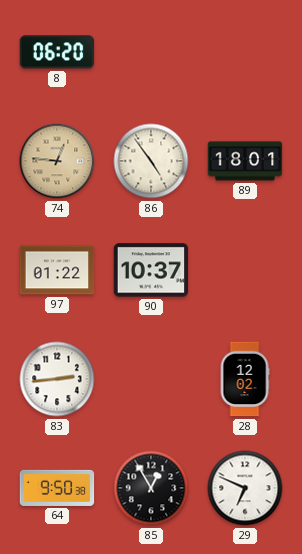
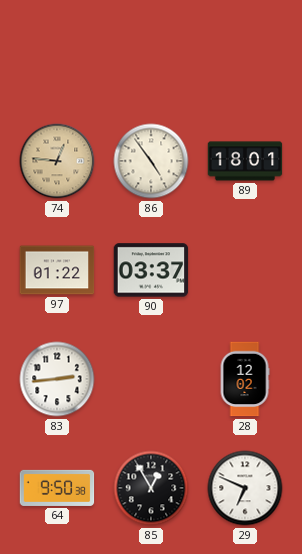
8: 06:20 -> none (57, 52)
90: 10:37 -> 03:37 (151, 270)
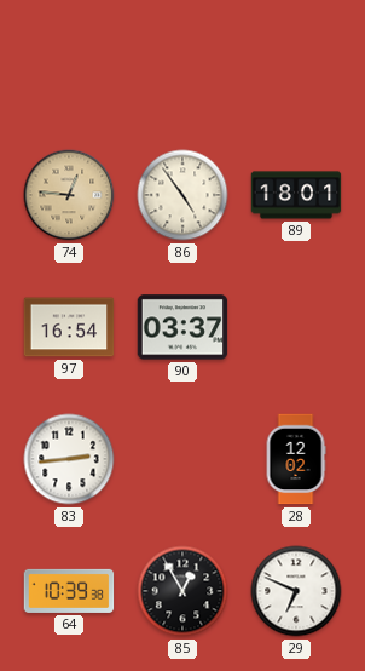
97: 01:22 -> 16:54 (69, 327)
64: 9:50 -> 10:39 (69, 591)
